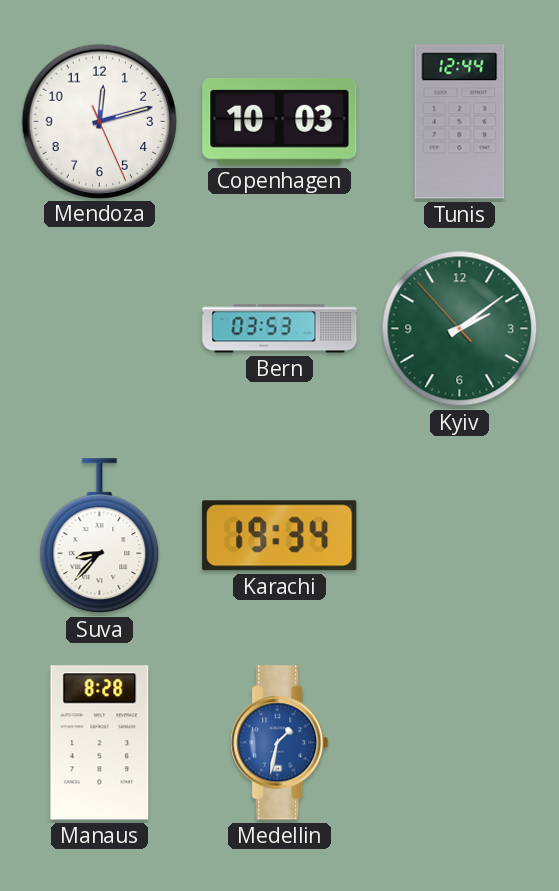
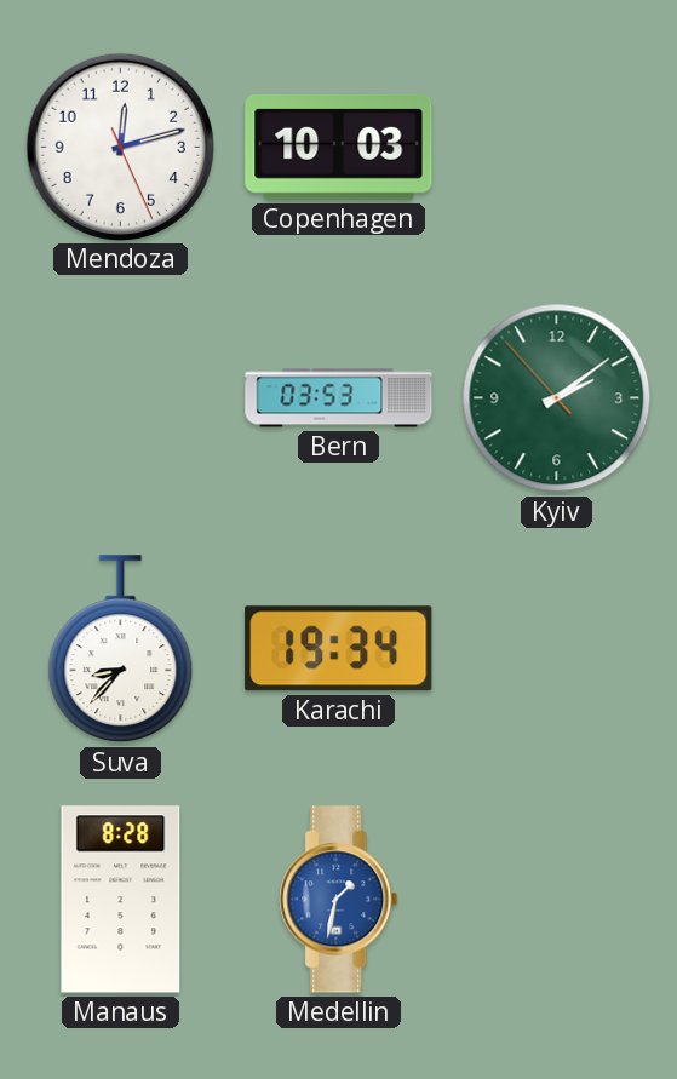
Tunis: 12:44 -> none (460, 122)
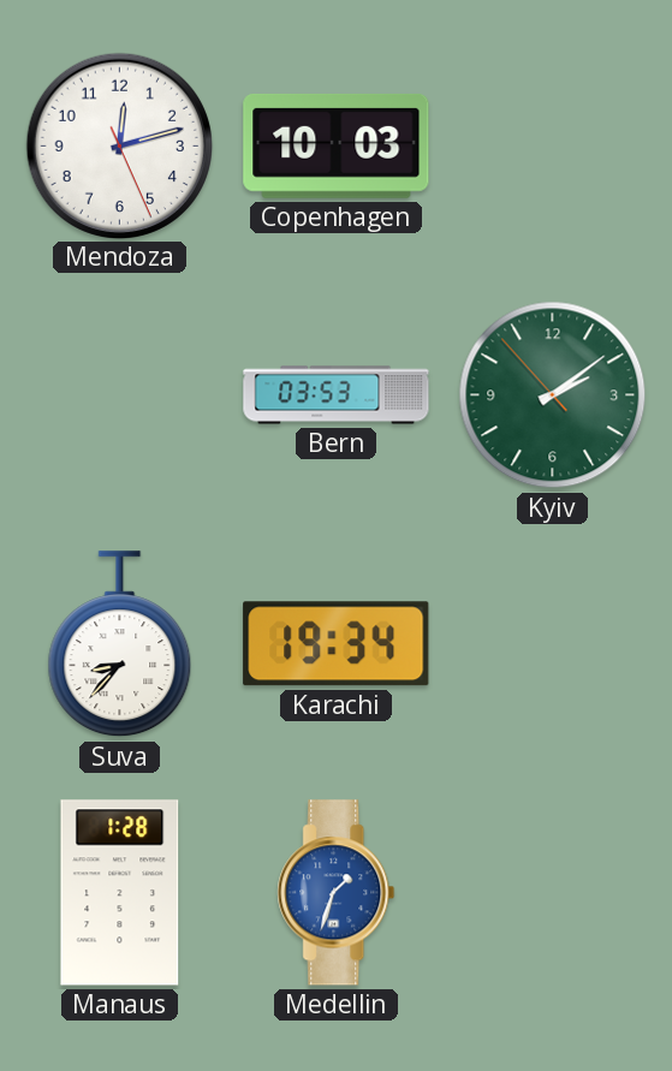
Manaus: 8:28 -> 1:28 (120, 893)
Medellin: 1:32 -> 1:33 (337, 893)
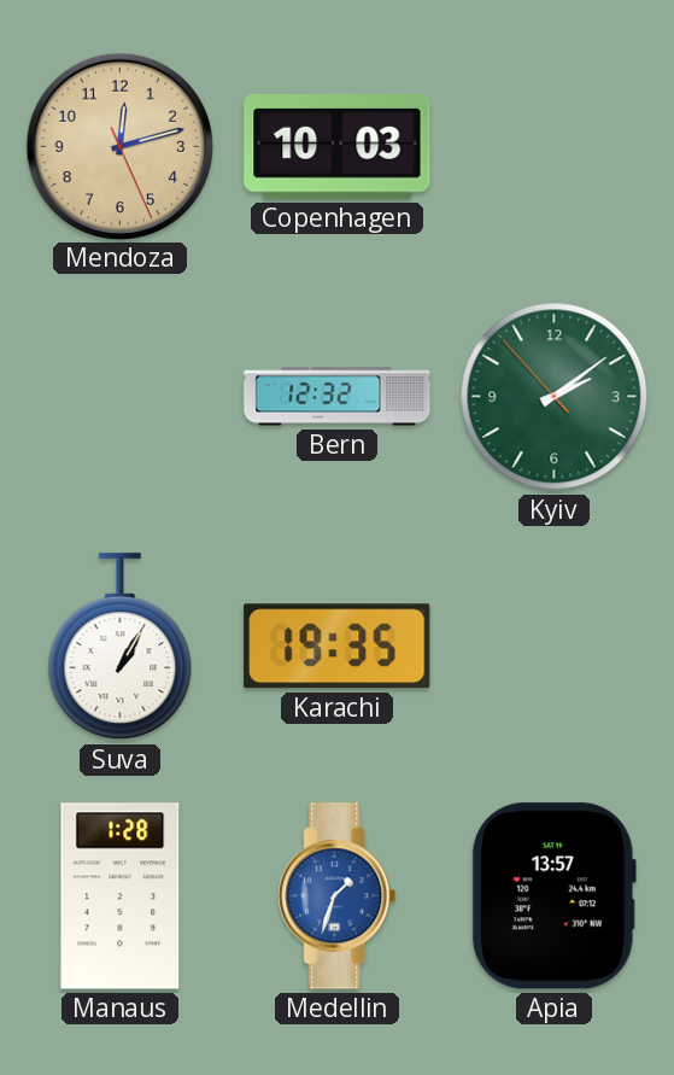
Mendoza dial: white -> champagne (119, 146)
Bern: 03:53 -> 12:32 (338, 397)
Suva: 8:37 -> 1:05 (121, 647)
Karachi: 19:34 -> 19:35 (338, 647)
Apia: none -> 13:57 (553, 896)
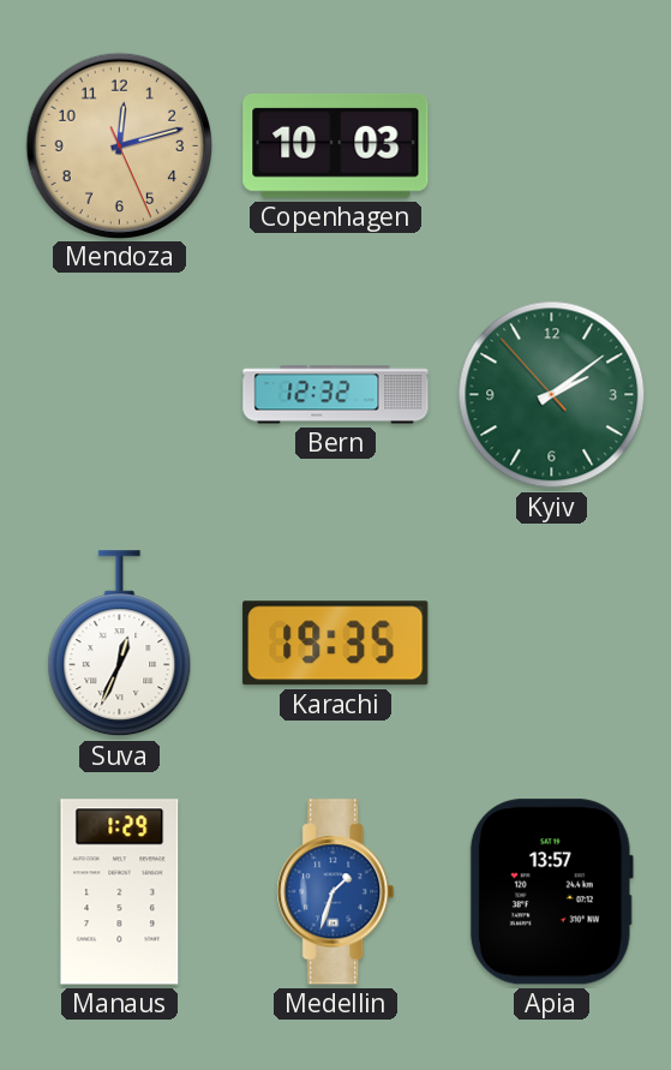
Suva: 1:05 -> 12:34 (120, 644)
Manaus: 1:28 -> 1:29 (120, 892)
